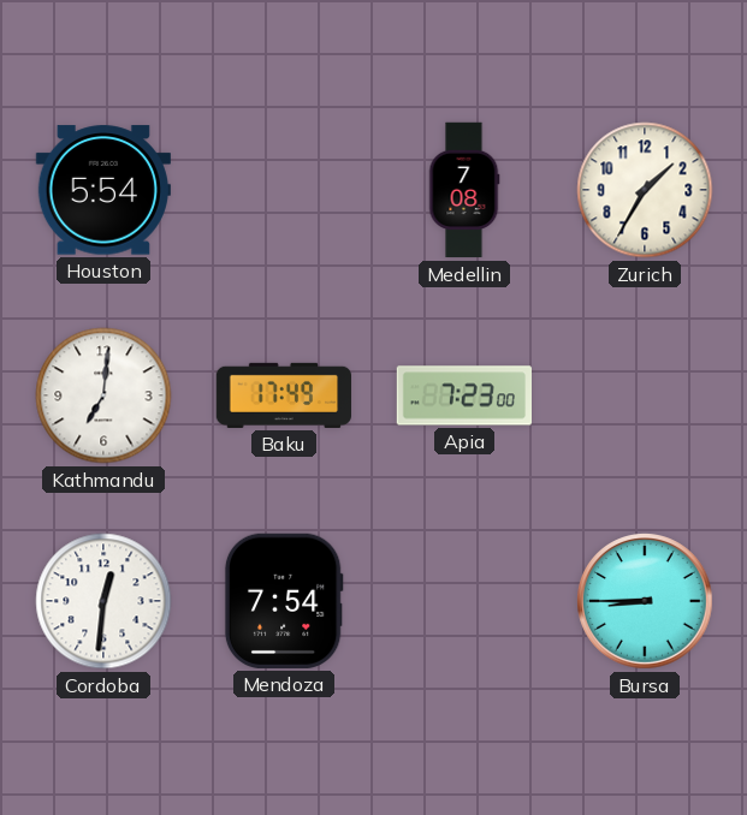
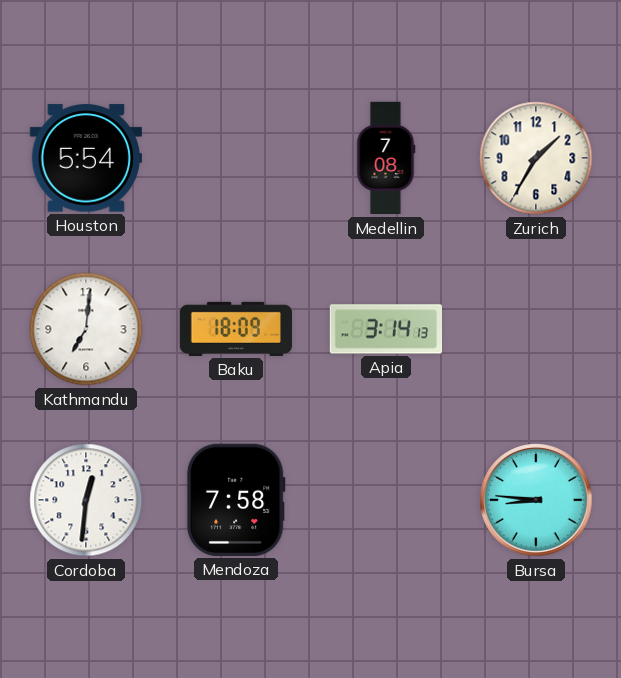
Baku: 17:49 -> 18:09 (235, 329)
Apia: 7:23 -> 3:14 (385, 329)
Mendoza: 7:54 -> 7:58 (236, 500)
Bursa: 8:45 -> 8:46 (537, 501)
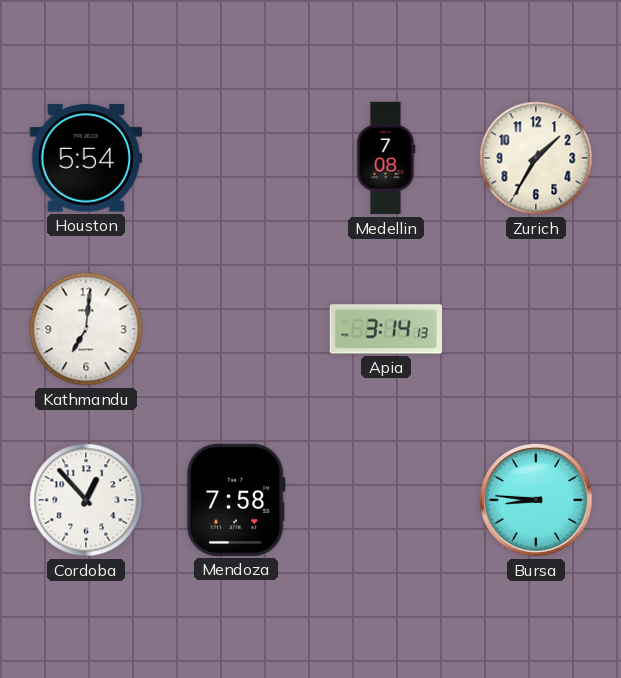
Baku: 18:09 -> none (235, 329)
Cordoba: 12:31 -> 12:53 (86, 500)
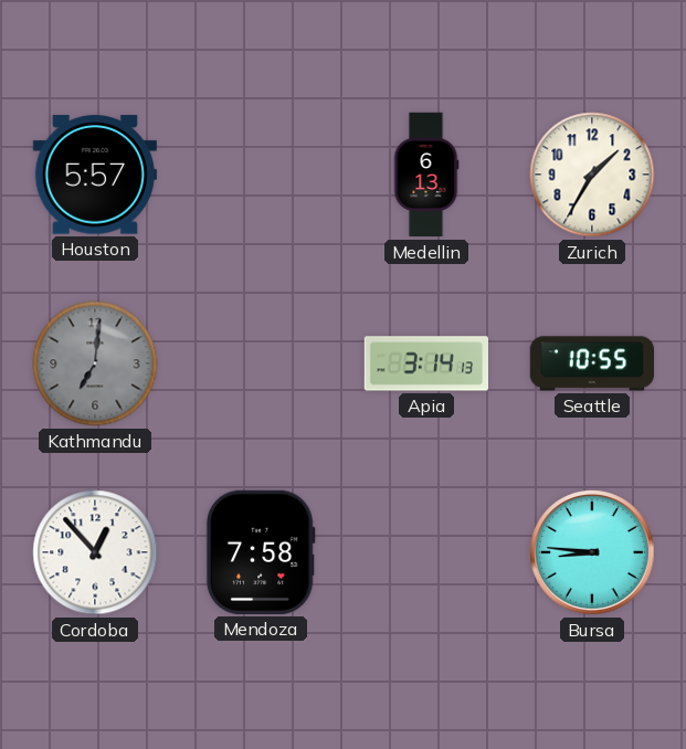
Houston: 5:54 -> 5:57 (95, 175)
Medellin: 7:08 -> 6:13 (426, 175)
Kathmandu dial: white -> grey (95, 363)
Seattle: none -> 10:55 (591, 363)
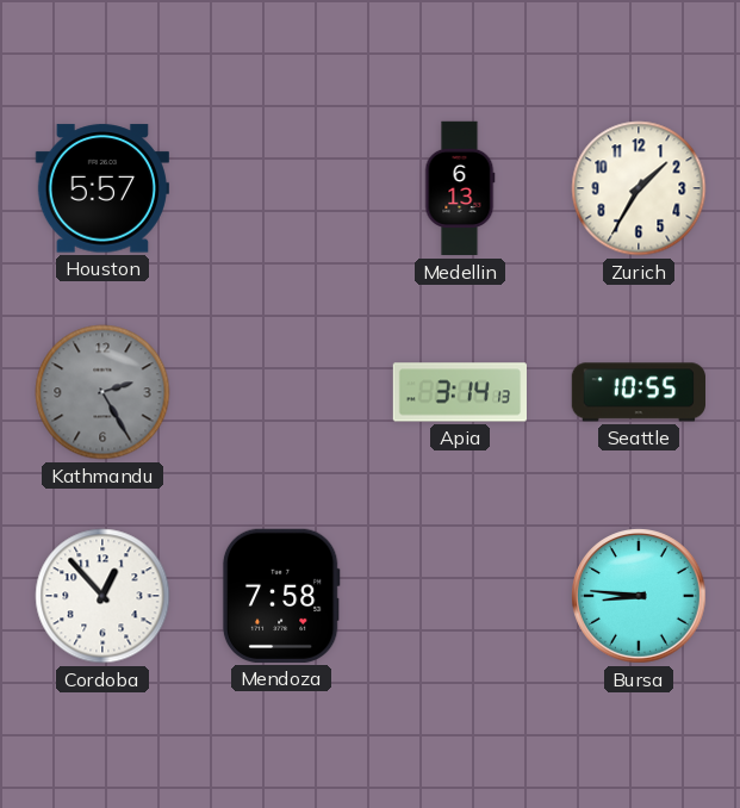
Kathmandu: 7:01 -> 2:25 (102, 392)
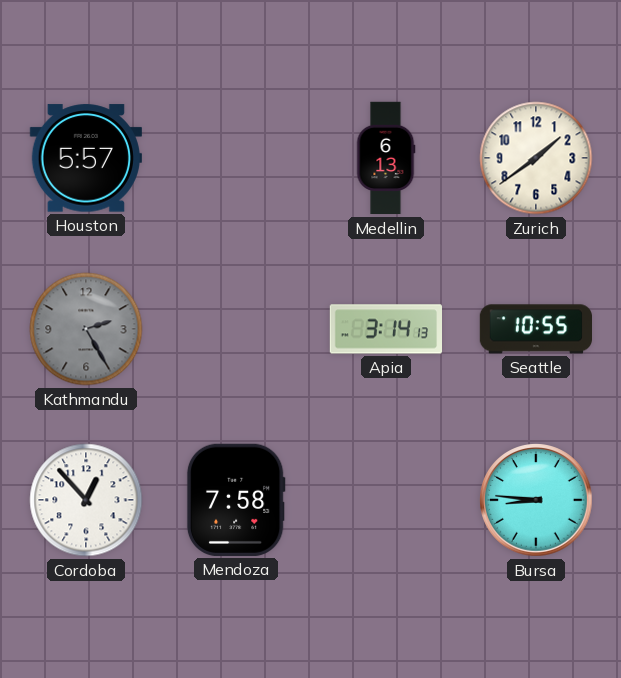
Zurich: 1:35 -> 1:39 (536, 158)
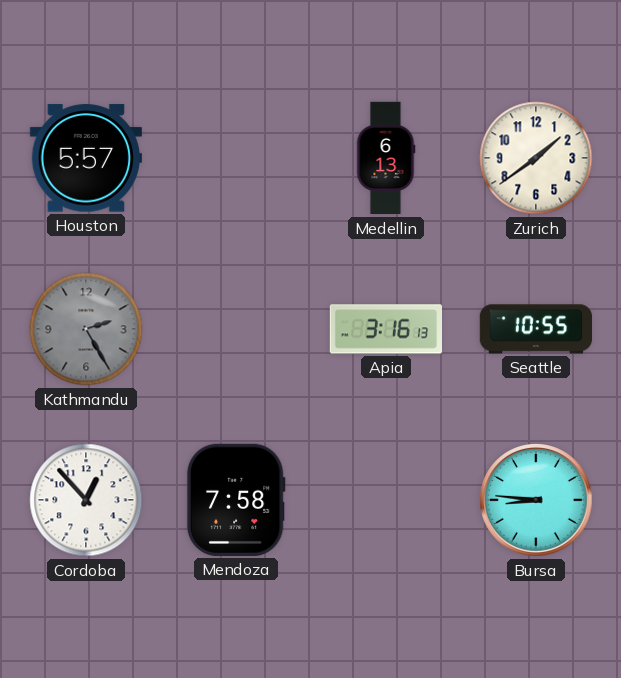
Apia: 3:14 -> 3:16 (385, 329)
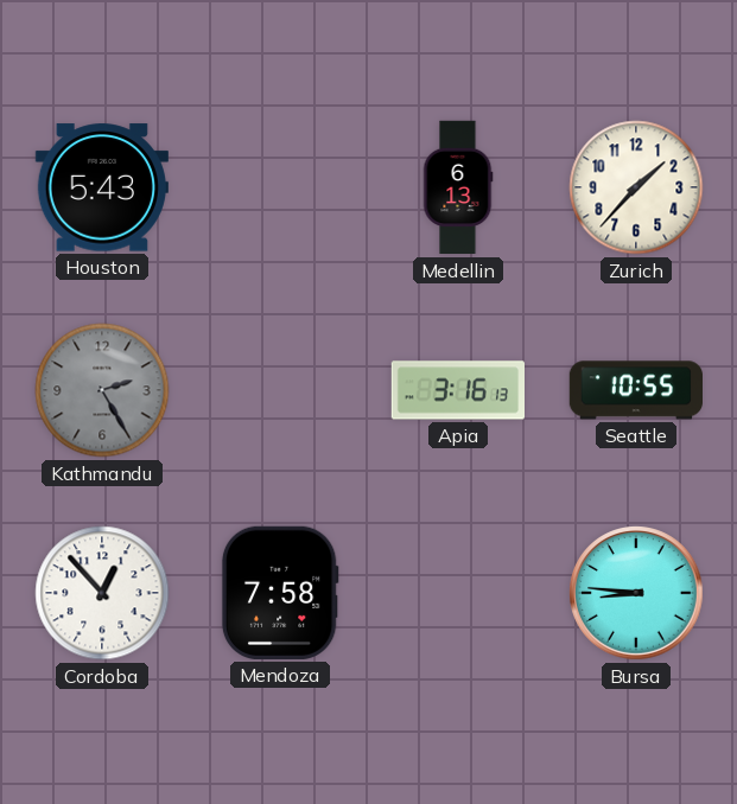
Houston: 5:57 -> 5:43 (102, 187)
Zurich: 1:39 -> 1:37 (636, 187)
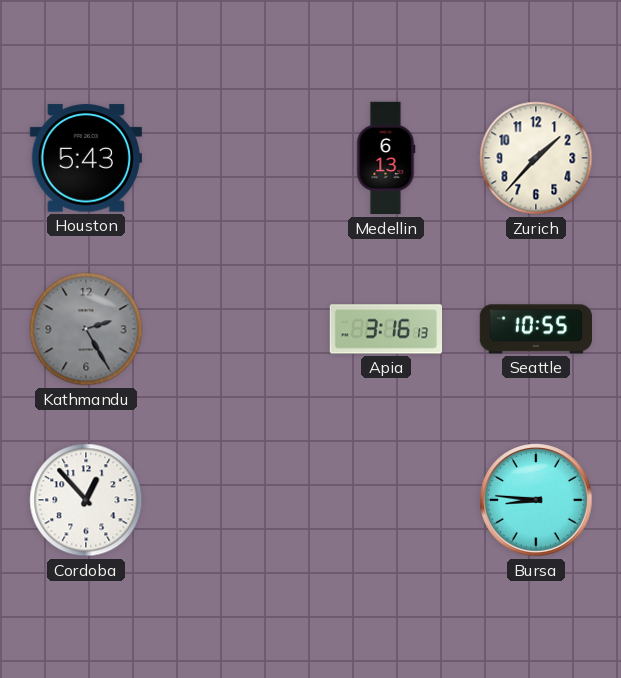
Mendoza: 7:58 -> none (280, 593)
